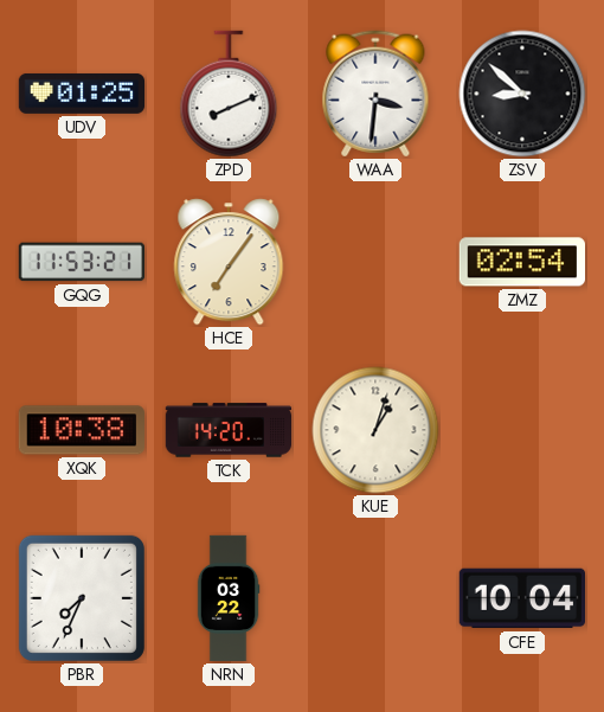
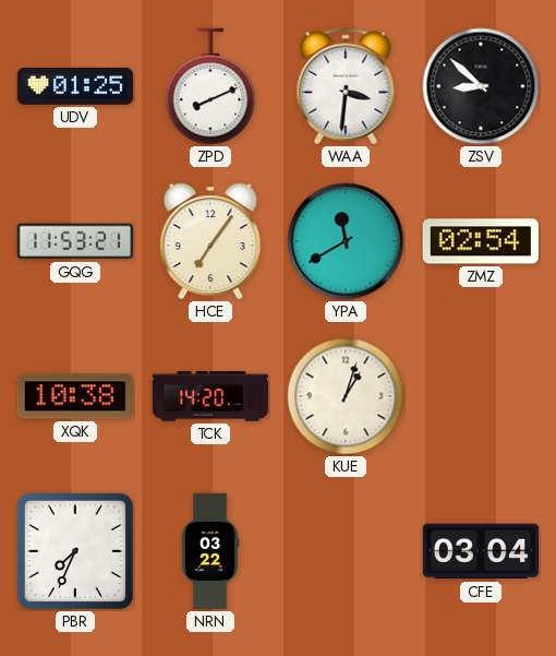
YPA: none -> 11:40 (346, 241)
CFE: 10:04 -> 03:04 (480, 551)
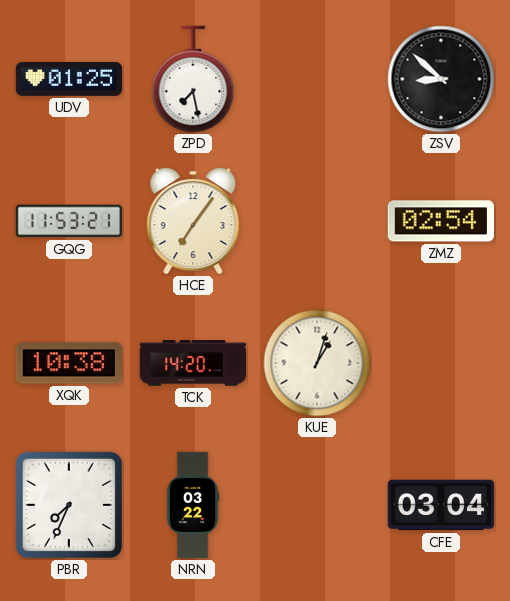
ZPD: 8:11 -> 7:28 (193, 79)
WAA: 3:31 -> none (346, 86)
YPA: 11:40 -> none (346, 241)
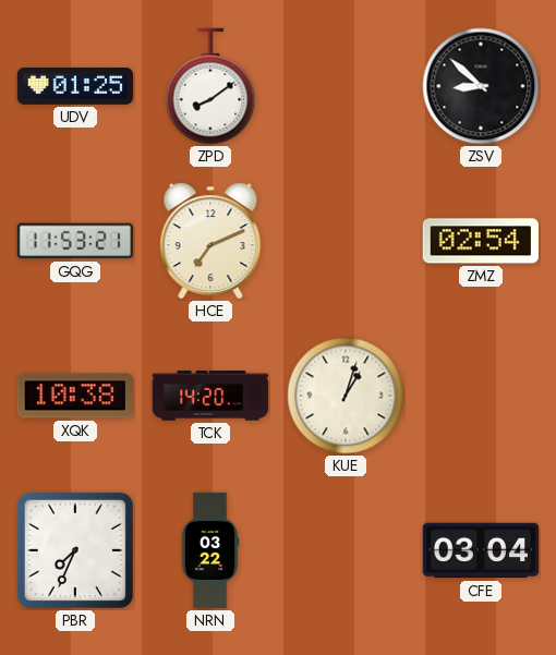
ZPD: 7:28 -> 8:09 (210, 86)
HCE: 7:06 -> 7:11 (210, 241)
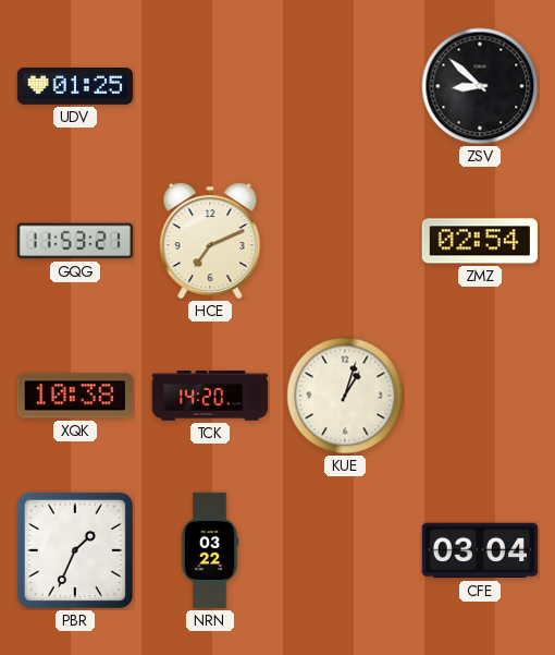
ZPD: 8:09 -> none (210, 86)
PBR: 7:34 -> 1:34 (75, 550)
